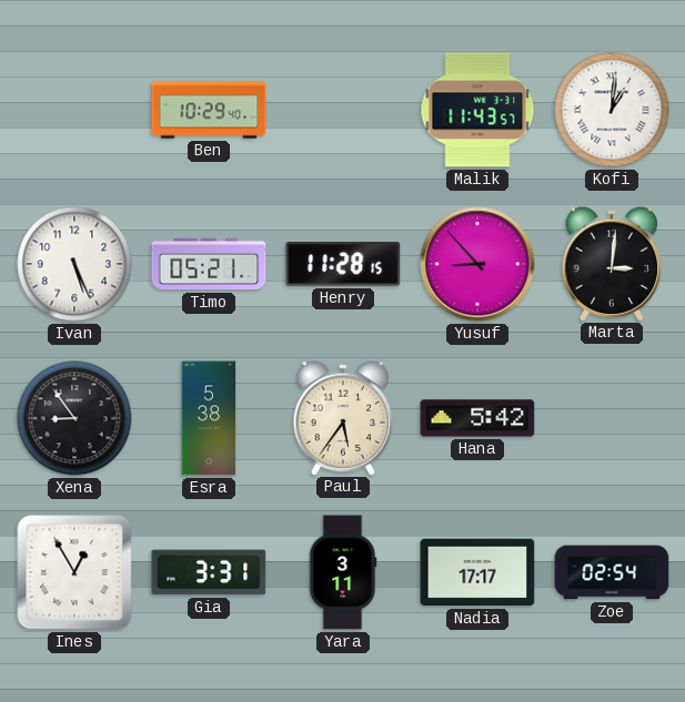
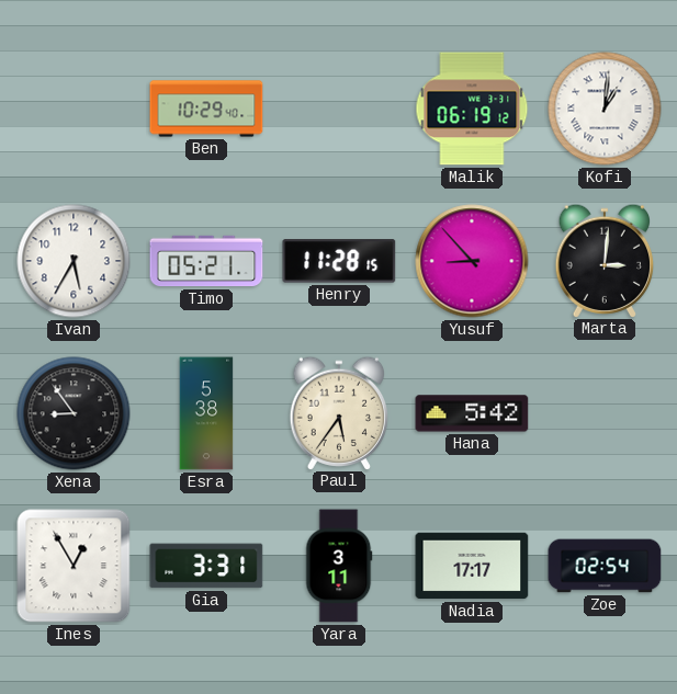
Malik: 11:43 -> 06:19 (472, 109)
Ivan: 5:26 -> 5:35 (74, 261)
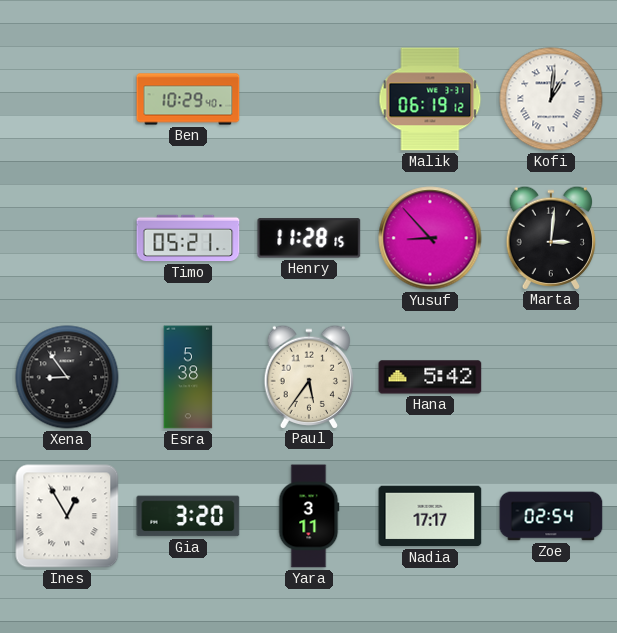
Ivan: 5:35 -> none (74, 261)
Gia: 3:31 -> 3:20 (188, 516)
